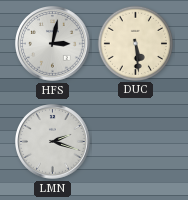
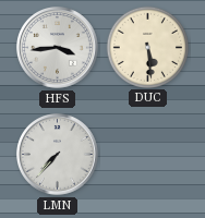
HFS: 3:02 -> 3:44 (58, 48)
LMN: 2:18 -> 7:37 (58, 155)
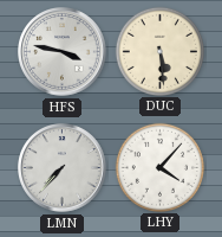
HFS: 3:44 -> 3:47 (63, 52)
LHY: none -> 4:07 (159, 167)
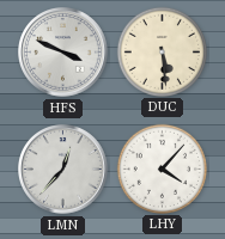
HFS: 3:47 -> 3:49 (63, 53)
LMN: 7:37 -> 12:37 (63, 170)
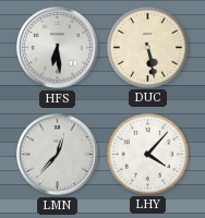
HFS: 3:49 -> 6:29 (58, 48)
DUC: 5:29 -> 5:28 (147, 47)
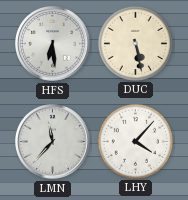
LMN: 12:37 -> 11:37 (53, 142)
